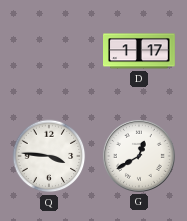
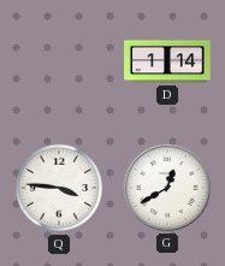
D: 1:17 -> 1:14 (168, 61)
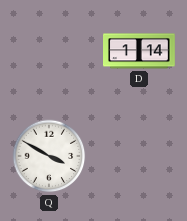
Q: 3:46 -> 3:50 (49, 156)
G: 12:40 -> none (167, 188)
